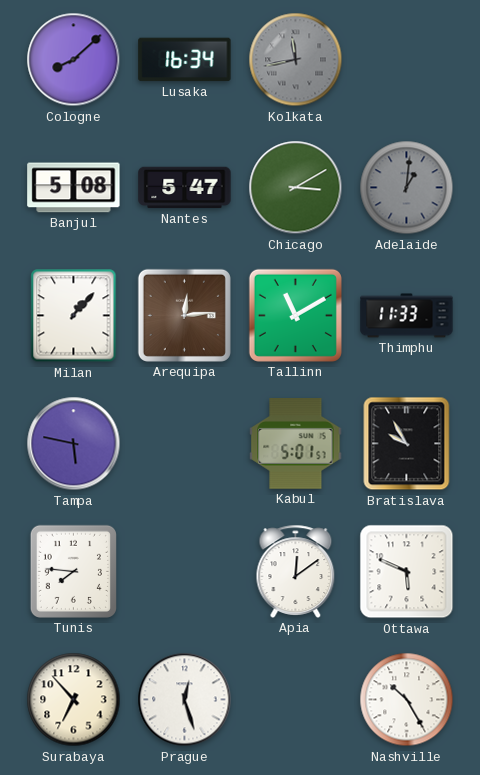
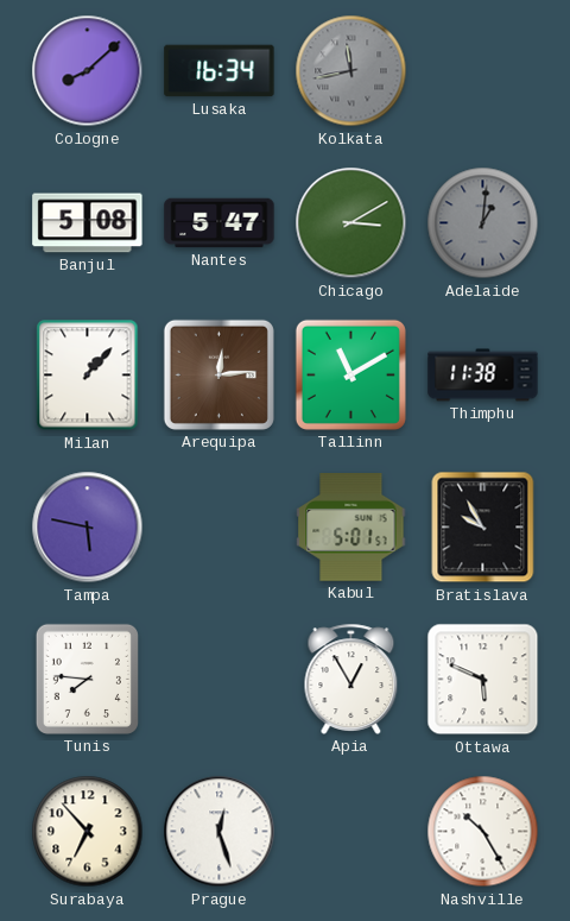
Thimphu: 11:33 -> 11:38 (483, 376)
Apia: 12:09 -> 12:55 (351, 679)
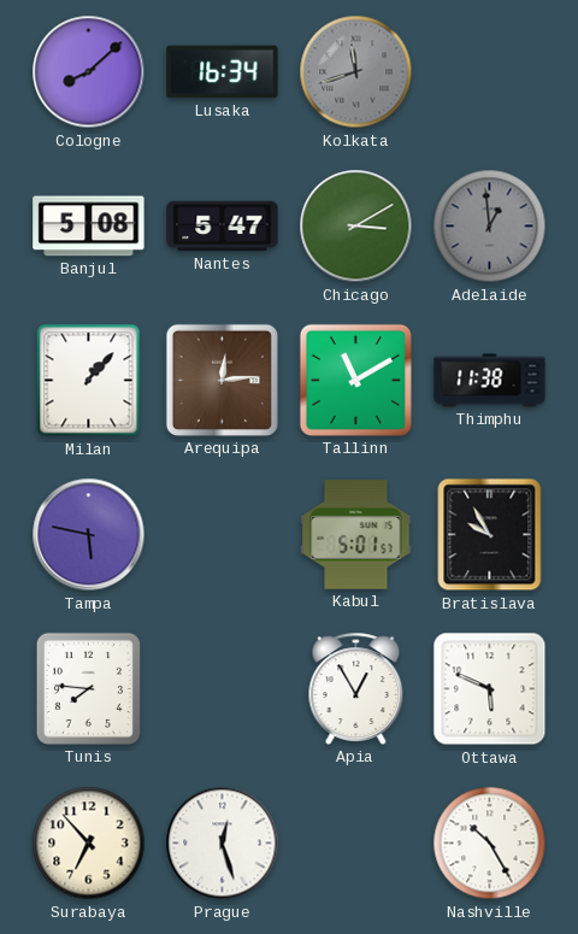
Kolkata: 11:43 -> 11:42 (356, 72)
Adelaide: 1:01 -> 12:59 (490, 227)
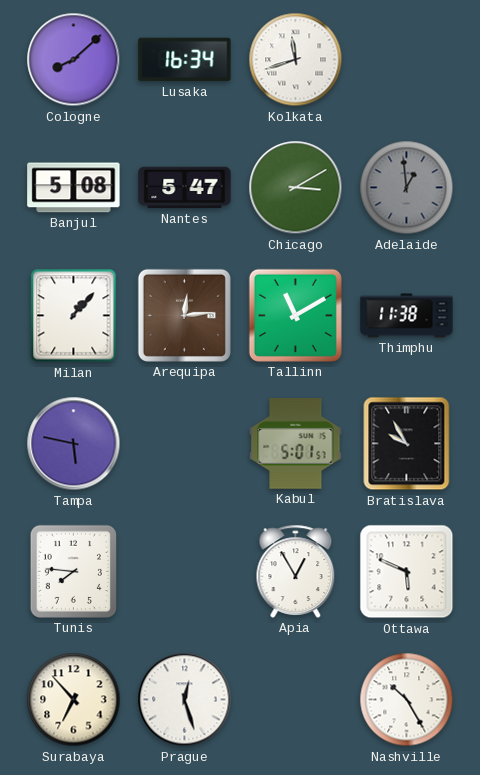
Kolkata dial: grey -> white (296, 60)
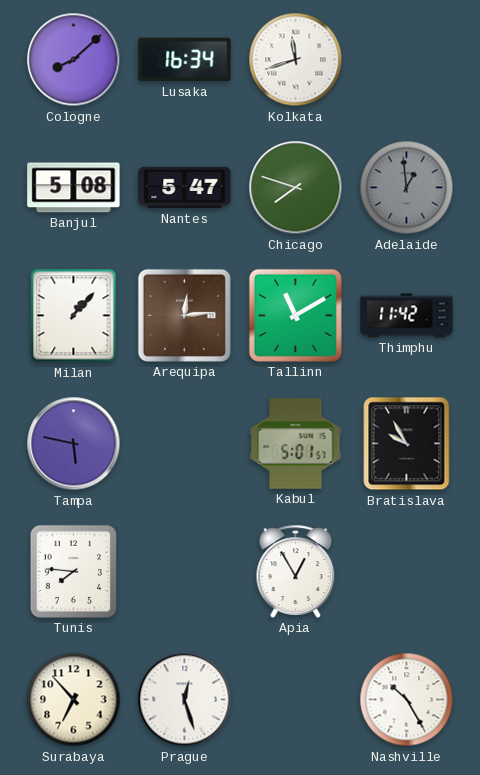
Chicago: 3:10 -> 7:48 (296, 188)
Thimphu: 11:38 -> 11:42 (407, 316)
Ottawa: 5:49 -> none (407, 572)
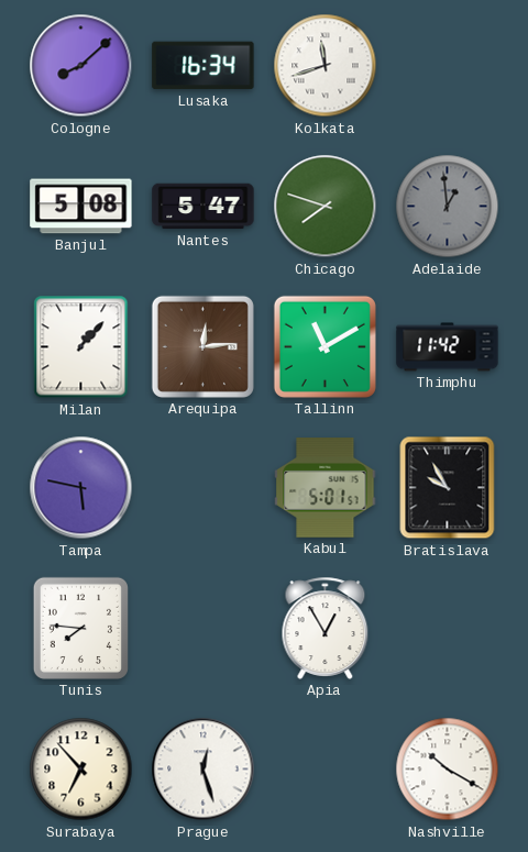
Nashville: 10:25 -> 10:20 (448, 770)
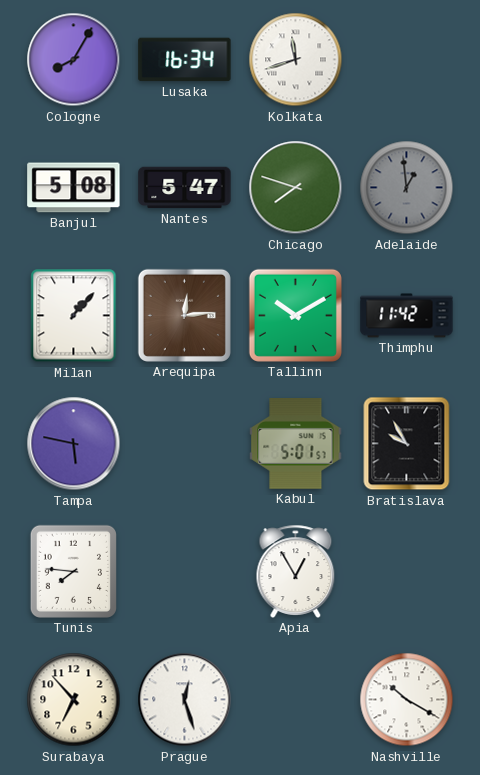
Cologne: 8:08 -> 8:05 (74, 60)
Tallinn: 11:10 -> 10:10 (295, 315)
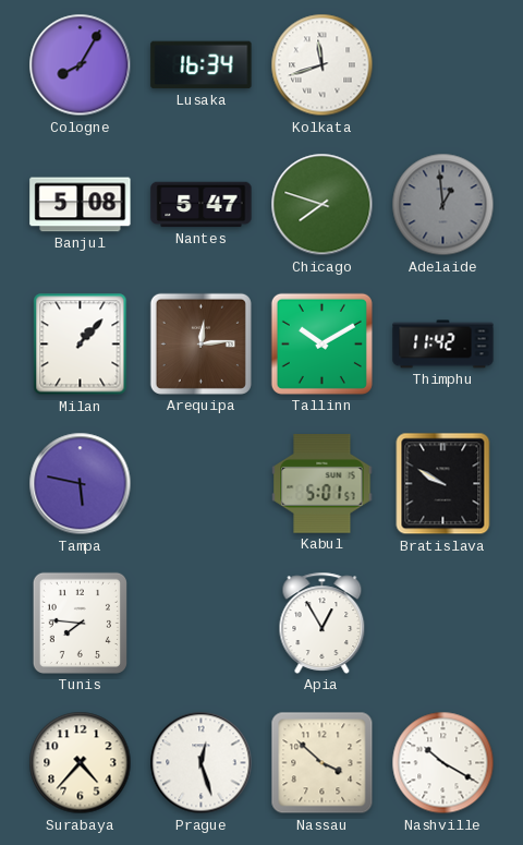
Bratislava: 9:55 -> 9:50 (443, 484)
Surabaya: 6:53 -> 4:37 (81, 763)
Nassau: none -> 3:52 (323, 763)
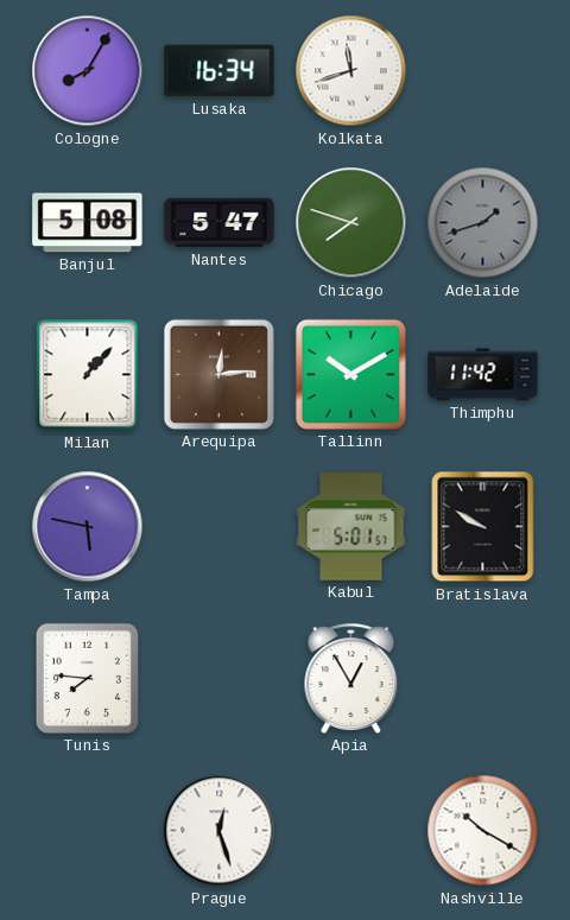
Adelaide: 12:59 -> 1:42 (483, 223)
Surabaya: 4:37 -> none (81, 763)
Nassau: 3:52 -> none (323, 763)
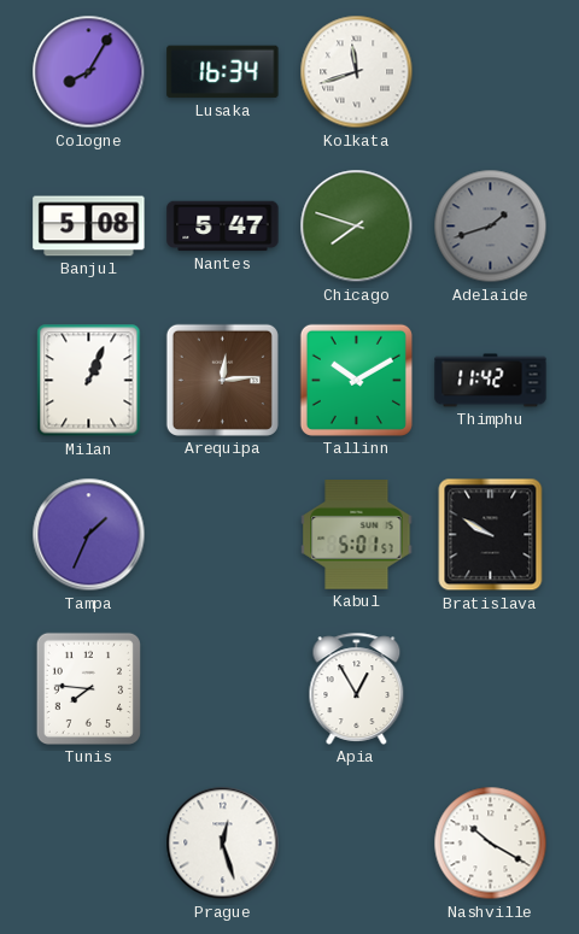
Milan: 1:07 -> 1:04 (89, 381)
Tampa: 5:47 -> 1:34 (89, 535)
